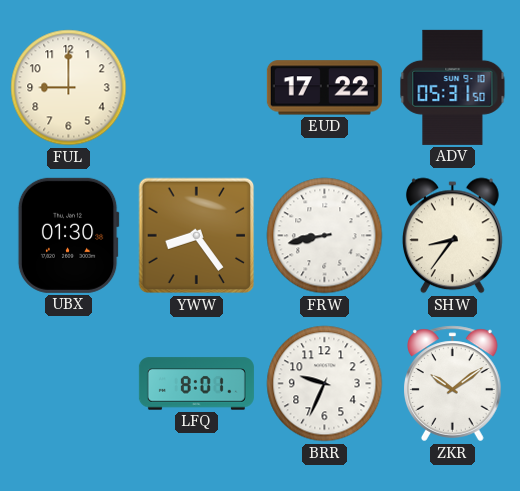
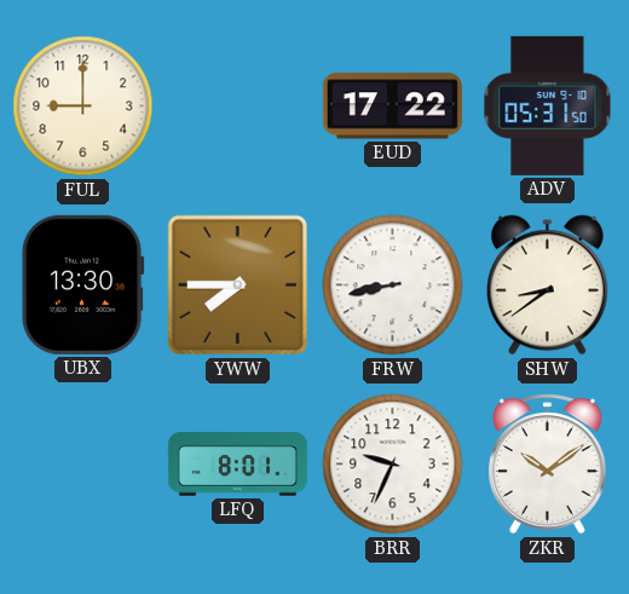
UBX: 01:30 -> 13:30 (82, 284)
YWW: 8:24 -> 7:45 (238, 286)
SHW: 8:36 -> 8:39 (547, 286)
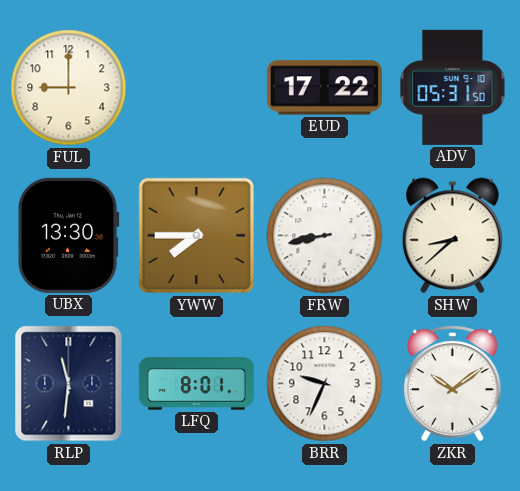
SHW: 8:39 -> 8:38 (452, 236)
RLP: none -> 11:31 (69, 384)
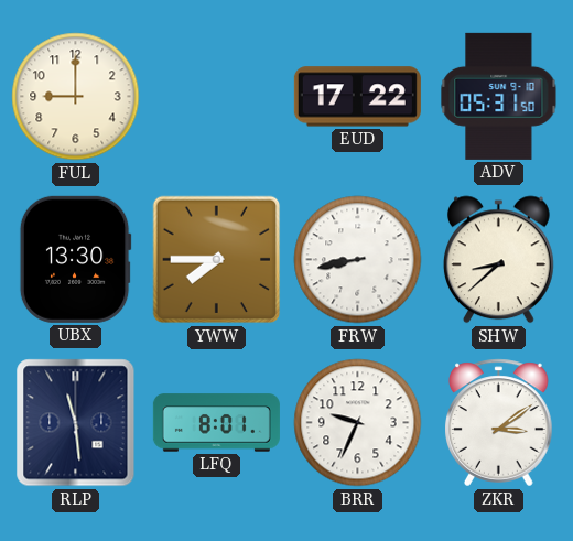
RLP: 11:31 -> 11:29 (76, 423)
ZKR: 10:09 -> 3:09 (499, 423)
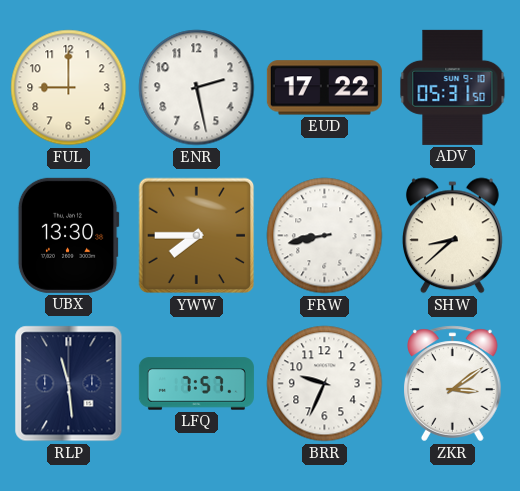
ENR: none -> 2:28 (197, 88)
LFQ: 8:01 -> 7:57 (196, 384)
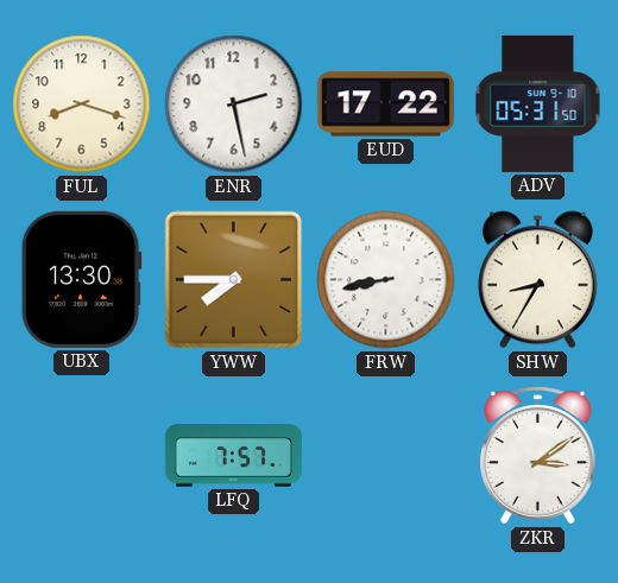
FUL: 9:00 -> 8:18 (82, 104)
SHW: 8:38 -> 8:35 (537, 280)
RLP: 11:29 -> none (69, 384)
BRR: 9:34 -> none (325, 384)
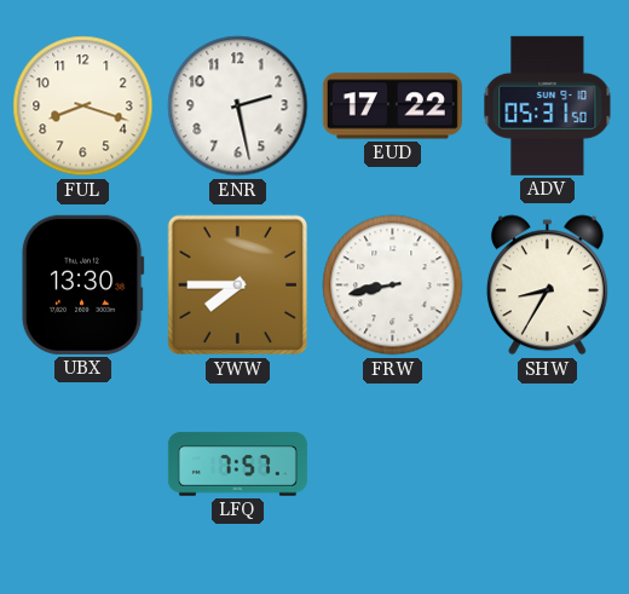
ZKR: 3:09 -> none (538, 456)
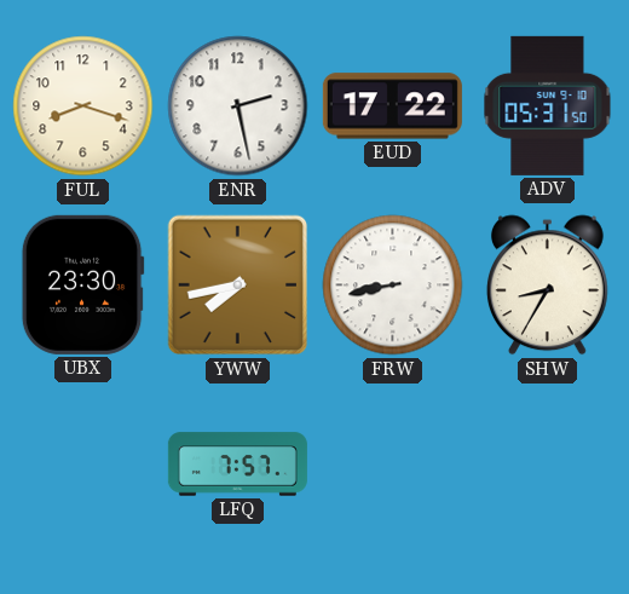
UBX: 13:30 -> 23:30 (82, 284)
YWW: 7:45 -> 7:43 (238, 286)
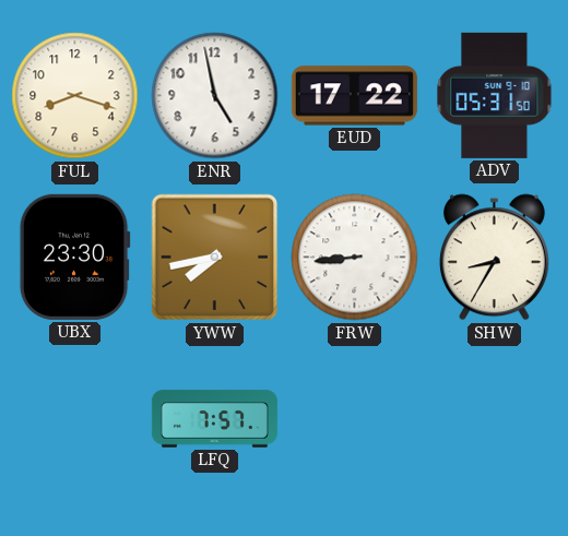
ENR: 2:28 -> 4:58 (215, 96)
FRW: 8:43 -> 8:44 (355, 258)
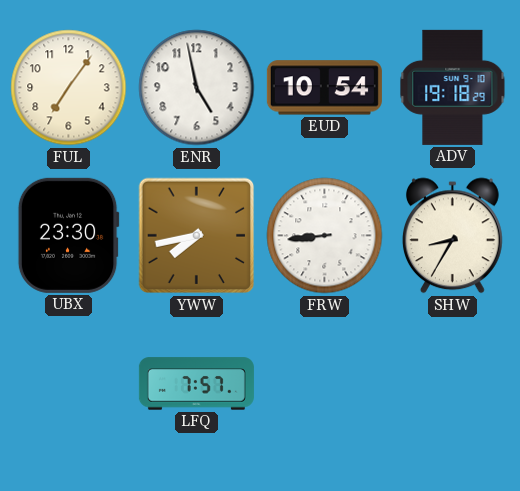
FUL: 8:18 -> 7:06 (69, 88)
EUD: 17:22 -> 10:54 (324, 88)
ADV: 05:31 -> 19:18 (453, 87)
